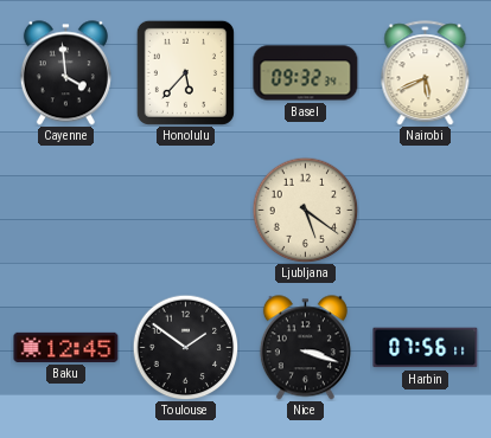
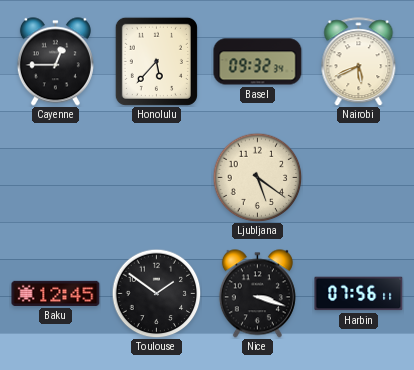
Cayenne: 3:59 -> 12:45 (55, 62)
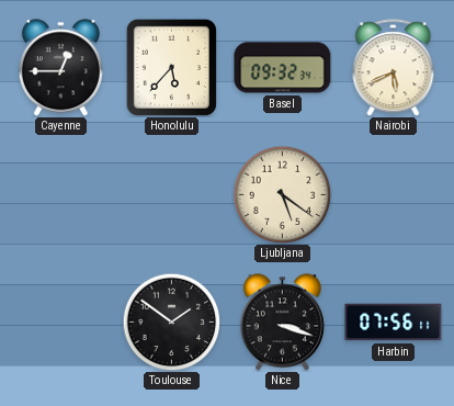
Baku: 12:45 -> none (56, 293)
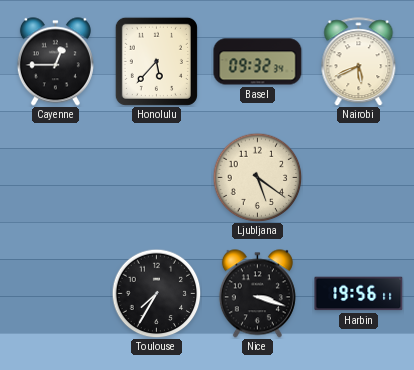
Toulouse: 1:51 -> 7:35 (156, 293)
Harbin: 07:56 -> 19:56 (359, 294)
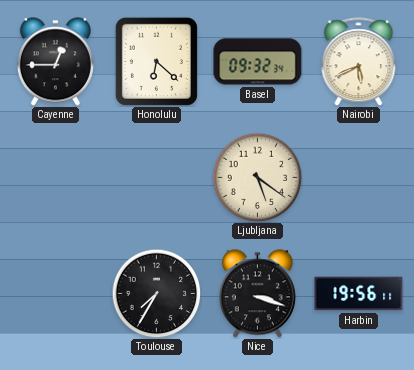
Honolulu: 5:37 -> 6:22 (156, 61)
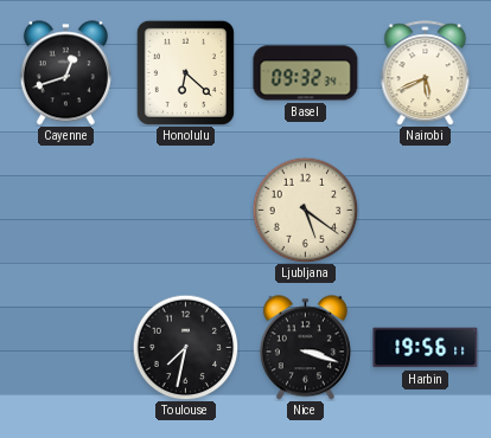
Cayenne: 12:45 -> 12:42 (65, 73)
Toulouse: 7:35 -> 7:32 (185, 347)
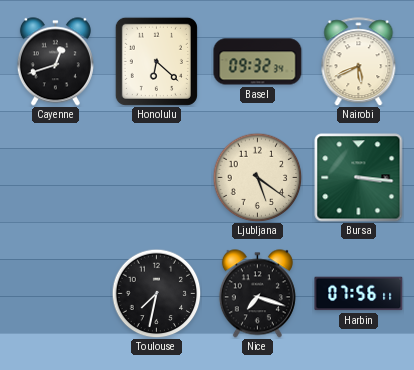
Bursa: none -> 3:16 (359, 178)
Nice: 3:18 -> 7:18 (257, 294)
Harbin: 19:56 -> 07:56 (359, 294)
